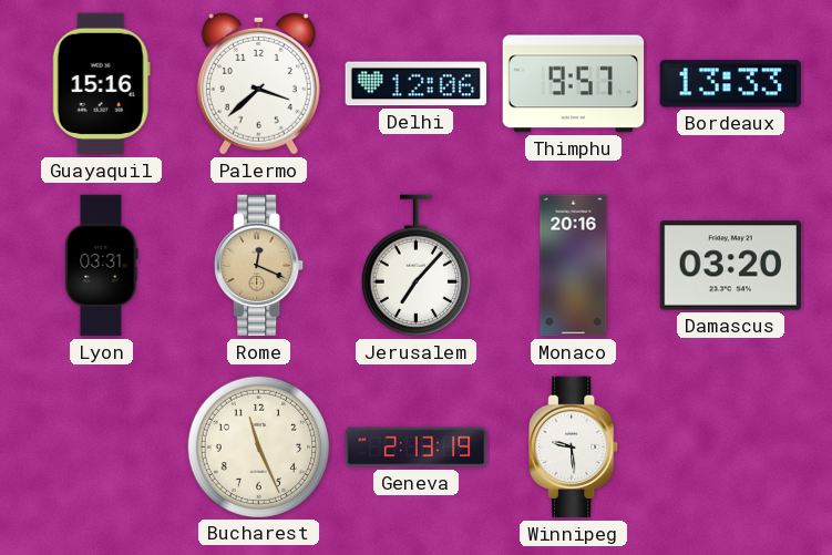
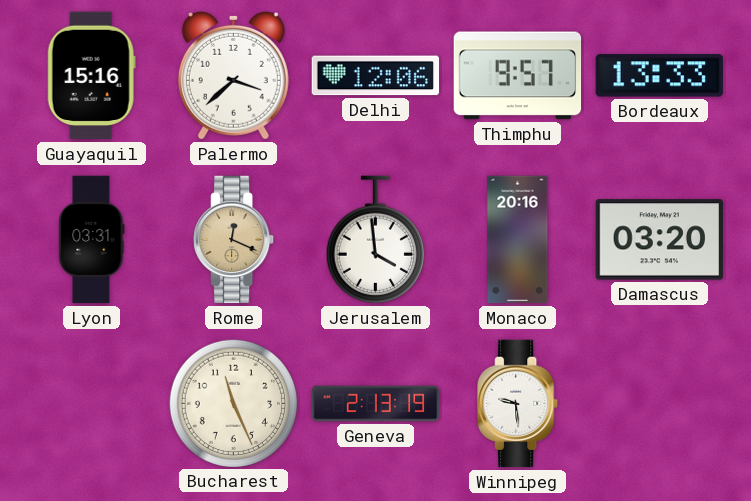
Jerusalem: 7:07 -> 3:59 (375, 240)
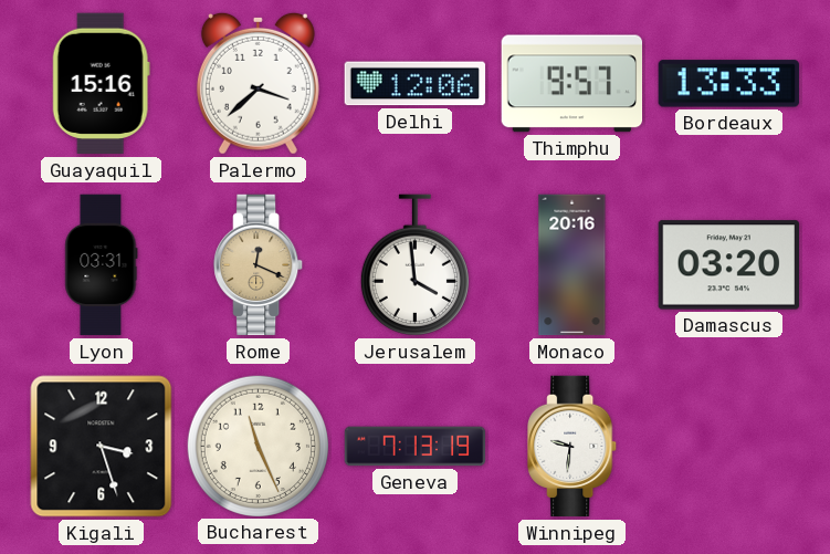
Kigali: none -> 3:27 (102, 447)
Geneva: 2:13 -> 7:13 (416, 447)
Winnipeg: 9:29 -> 9:31 (572, 447)
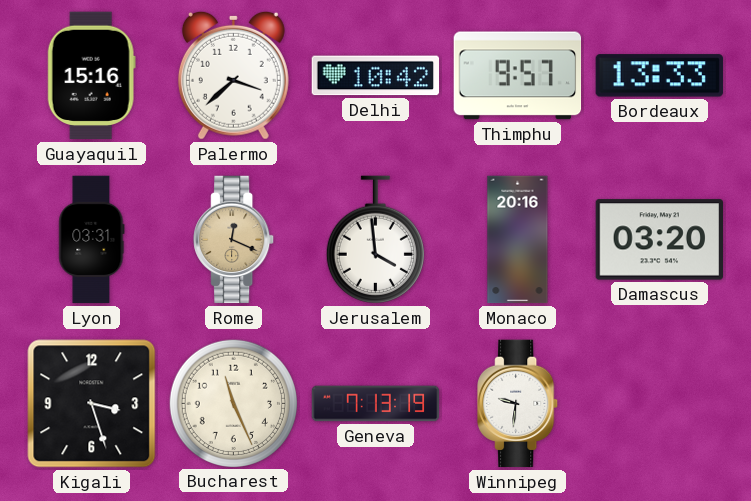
Delhi: 12:06 -> 10:42 (376, 76)
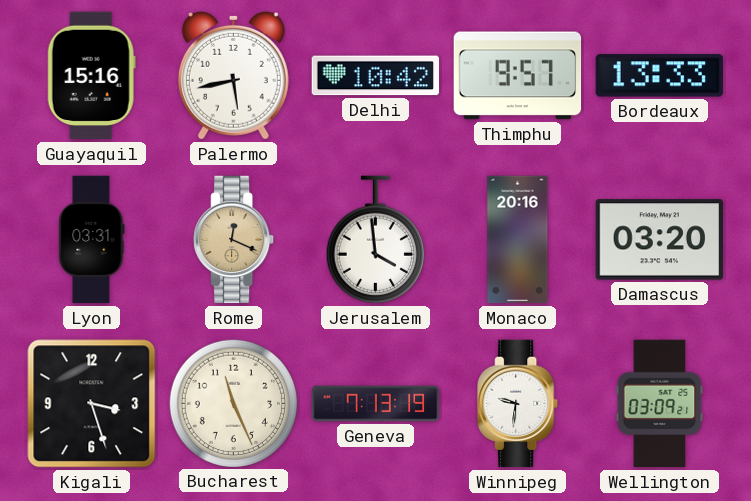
Palermo: 3:38 -> 5:43 (233, 75)
Wellington: none -> 03:09 (660, 404)
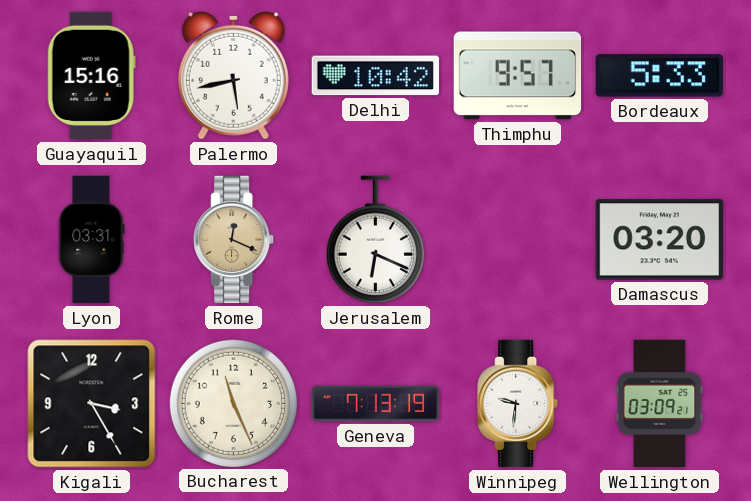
Bordeaux: 13:33 -> 5:33 (659, 76)
Jerusalem: 3:59 -> 6:19 (375, 240)
Monaco: 20:16 -> none (518, 240)
Kigali: 3:27 -> 3:25 (92, 404)
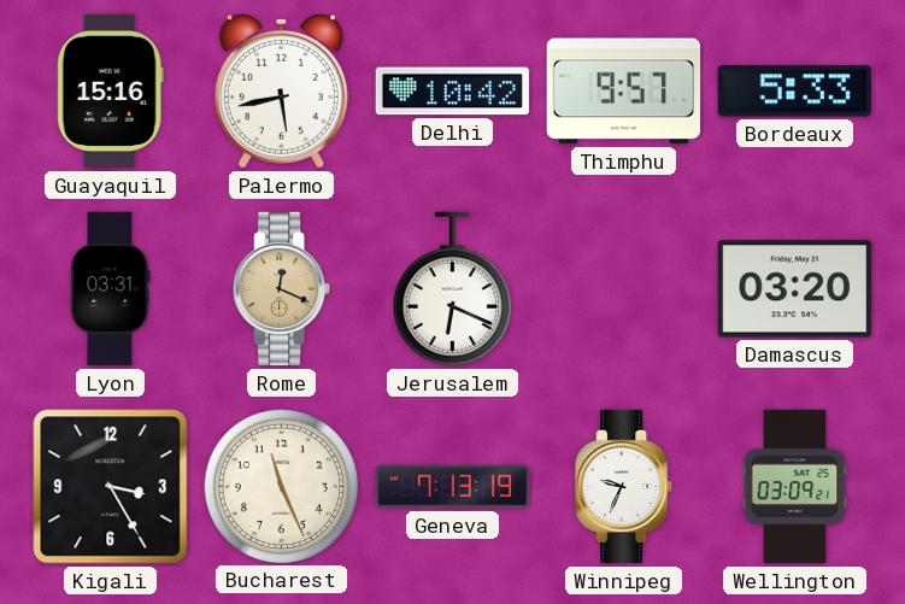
Winnipeg: 9:31 -> 9:34 (624, 487)
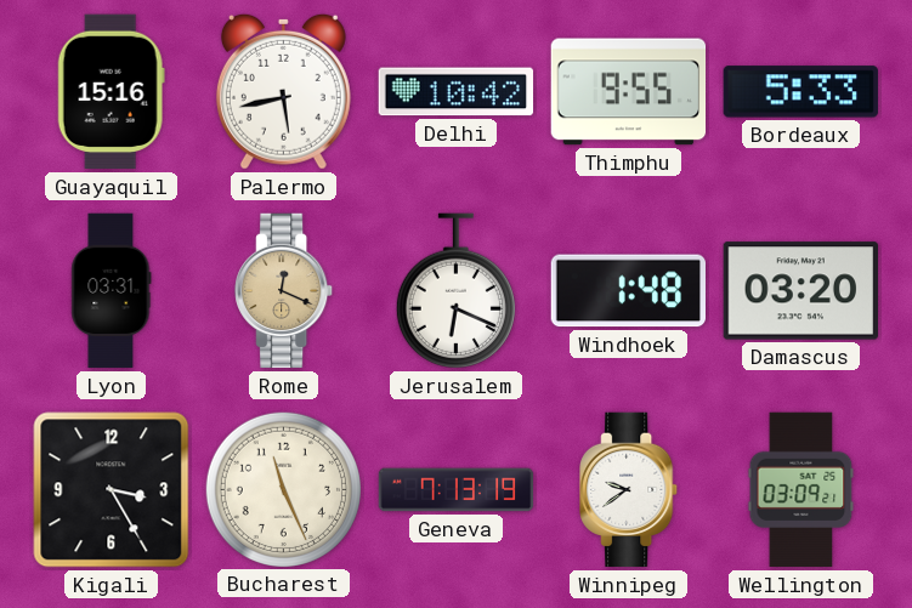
Thimphu: 9:57 -> 9:55 (629, 92)
Windhoek: none -> 1:48 (629, 291)
Winnipeg: 9:34 -> 9:39 (629, 490)
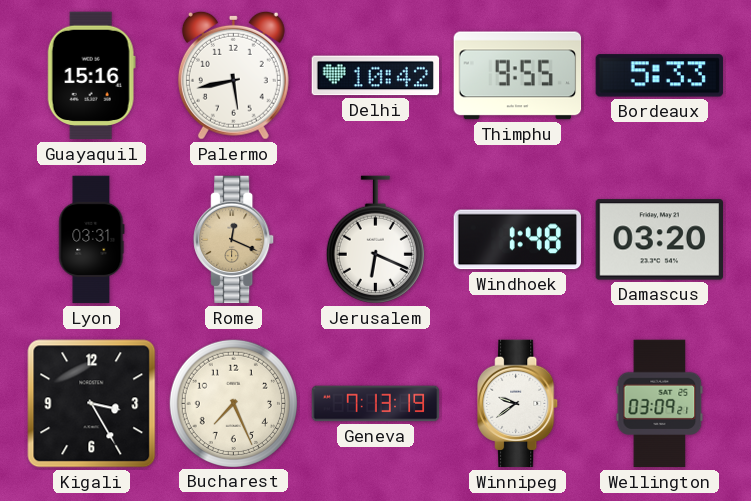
Bucharest: 11:26 -> 7:26 (233, 403)
